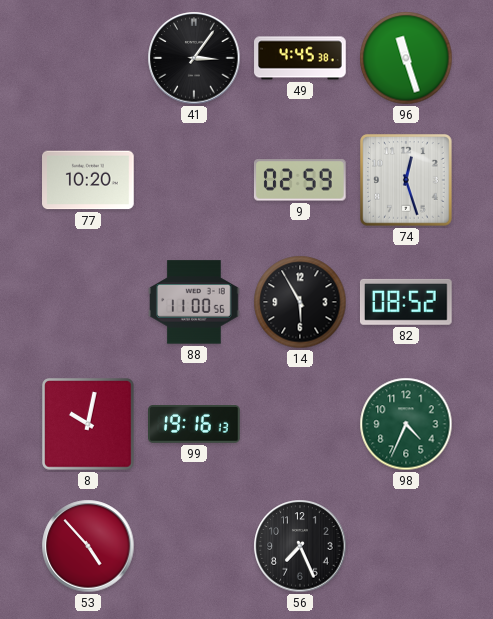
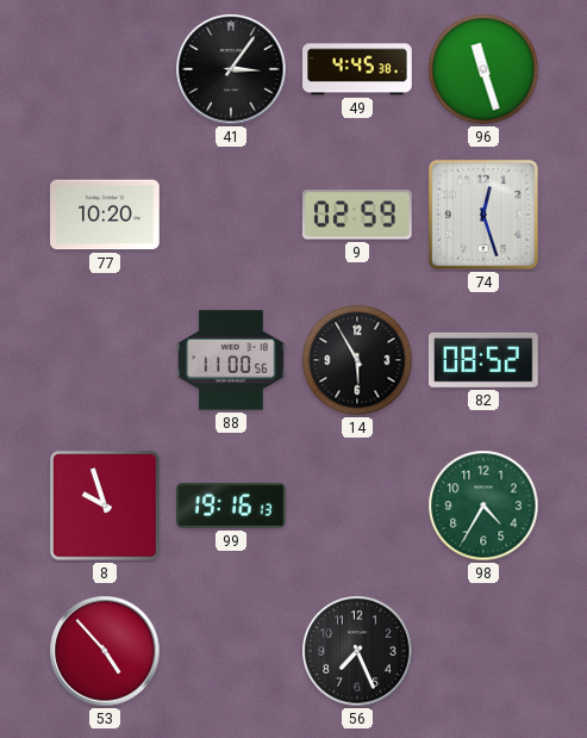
8: 10:02 -> 9:57 (105, 506)
98: 4:34 -> 4:35 (483, 506)
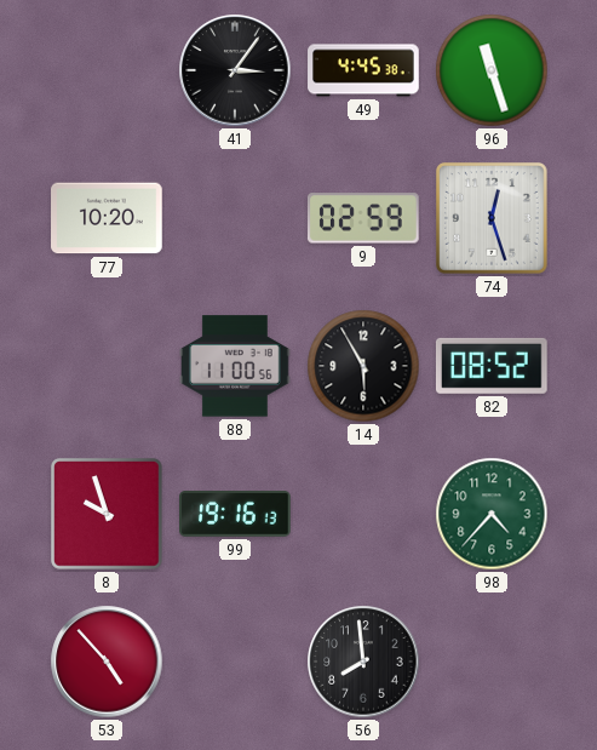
98: 4:35 -> 4:37 (492, 514)
56: 7:26 -> 7:59 (363, 662)
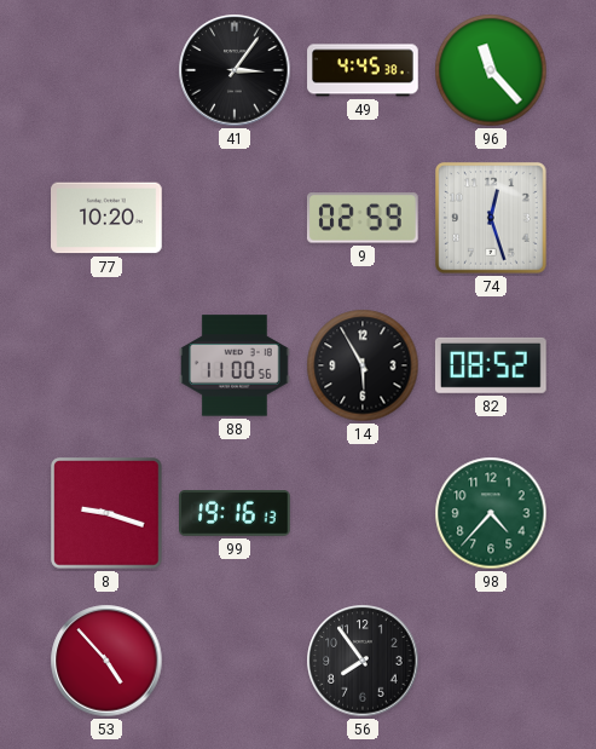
96: 11:27 -> 11:23 (491, 70)
8: 9:57 -> 9:18 (106, 513)
56: 7:59 -> 7:54 (363, 661)
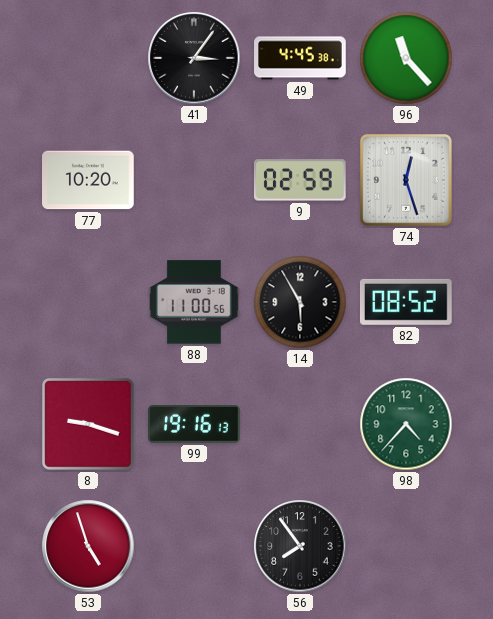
53: 4:53 -> 4:57 (88, 546)
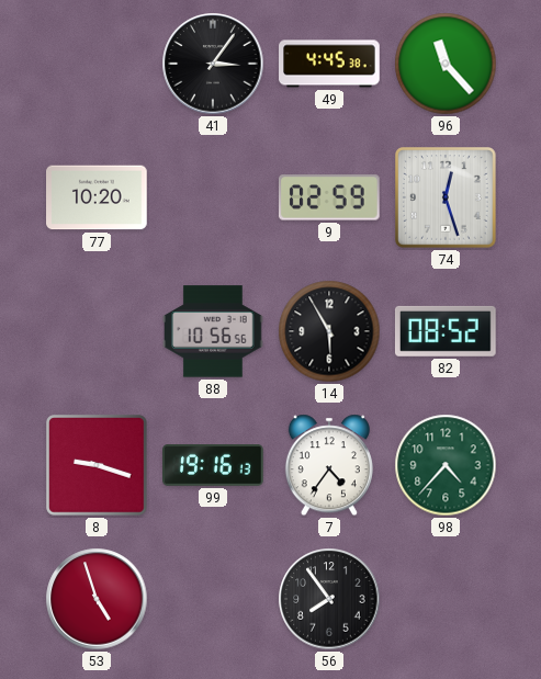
88: 11:00 -> 10:56 (214, 331)
7: none -> 4:36 (329, 465)
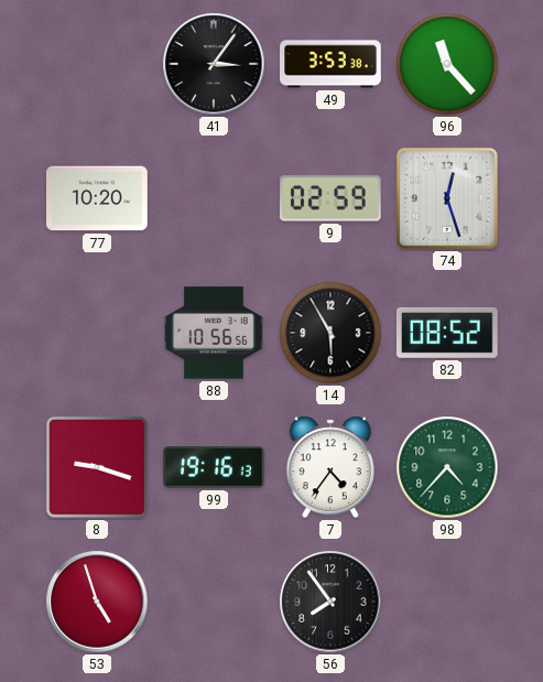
49: 4:45 -> 3:53 (330, 64)
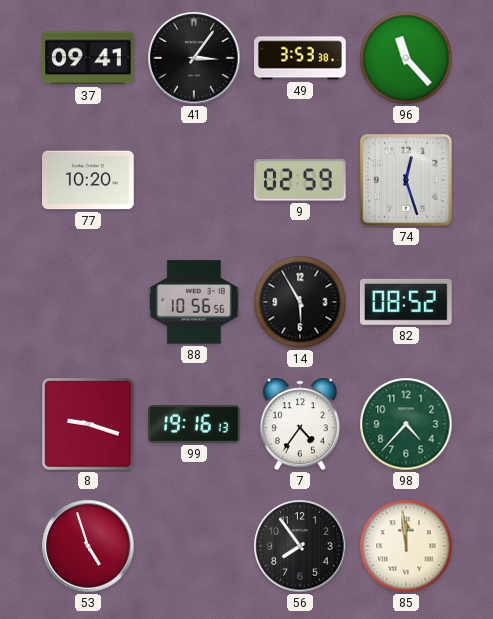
37: none -> 09:41 (88, 58)
85: none -> 11:59 (406, 546)
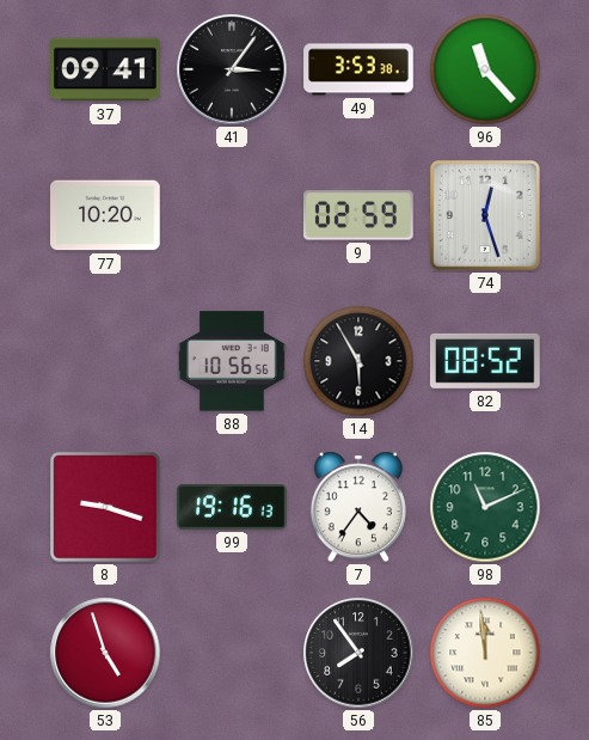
98: 4:37 -> 11:11 (485, 507)
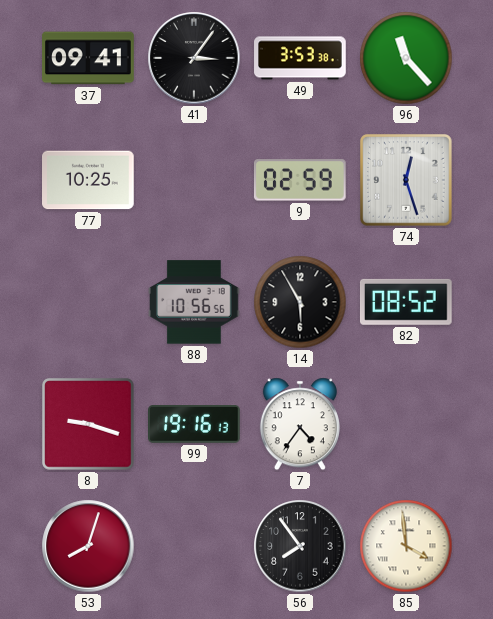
77: 10:20 -> 10:25 (89, 180)
98: 11:11 -> none (485, 507)
53: 4:57 -> 8:03 (88, 546)
85: 11:59 -> 3:59 (406, 546)
